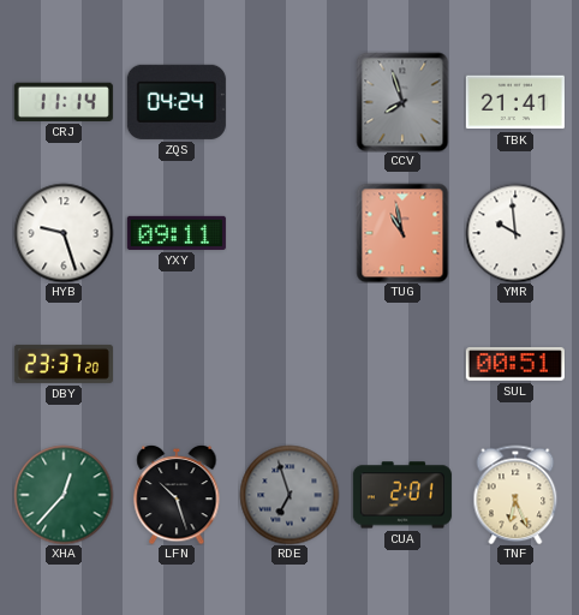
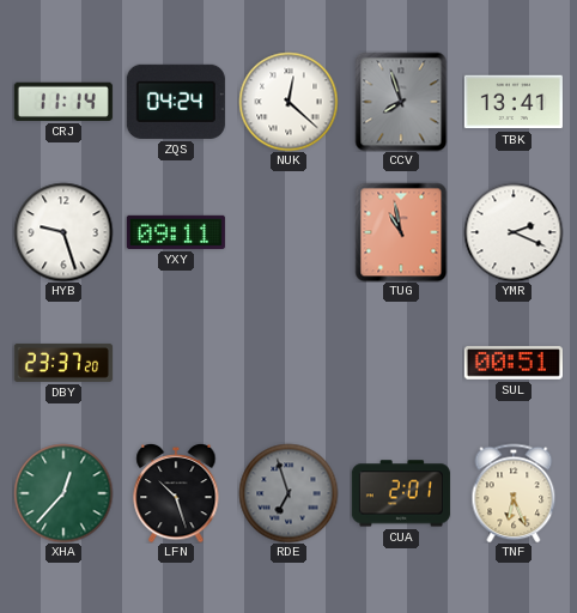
NUK: none -> 12:22 (288, 102)
TBK: 21:41 -> 13:41 (514, 102)
YMR: 9:59 -> 2:19 (514, 232)
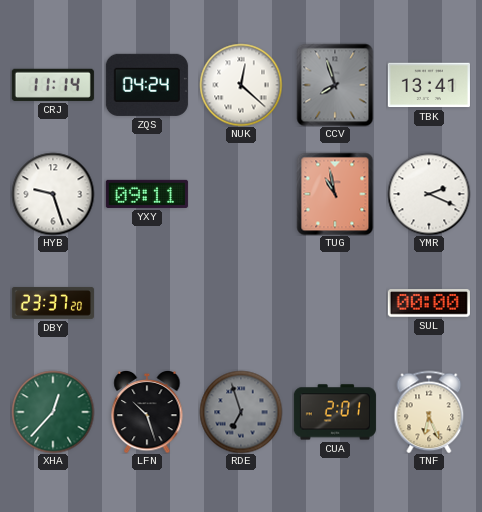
SUL: 00:51 -> 00:00 (429, 303)
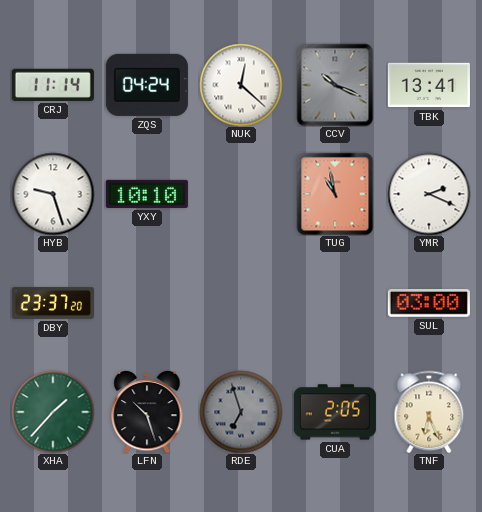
CCV: 7:57 -> 10:19 (335, 85)
YXY: 09:11 -> 10:10 (147, 194)
SUL: 00:00 -> 03:00 (429, 303)
XHA: 12:37 -> 1:37 (53, 412)
CUA: 2:01 -> 2:05 (335, 412)
